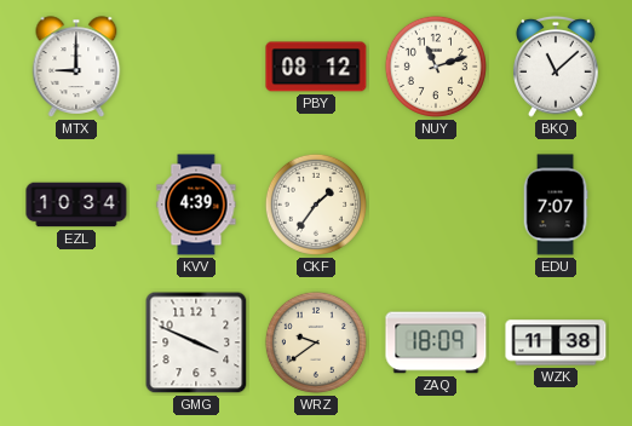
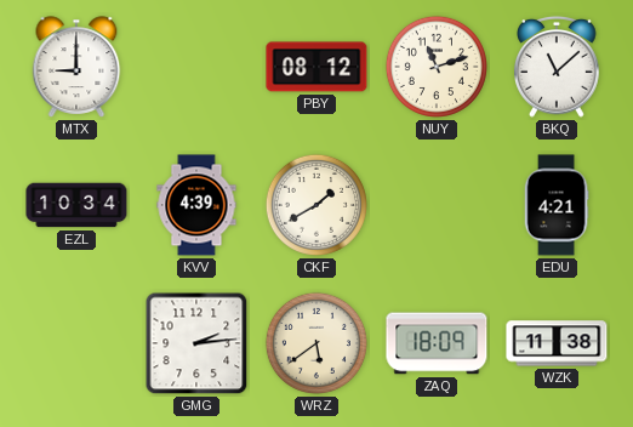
CKF: 1:36 -> 1:40 (316, 205)
EDU: 7:07 -> 4:21 (557, 205)
GMG: 3:49 -> 2:14 (196, 343)
WRZ: 9:39 -> 5:39 (316, 343)
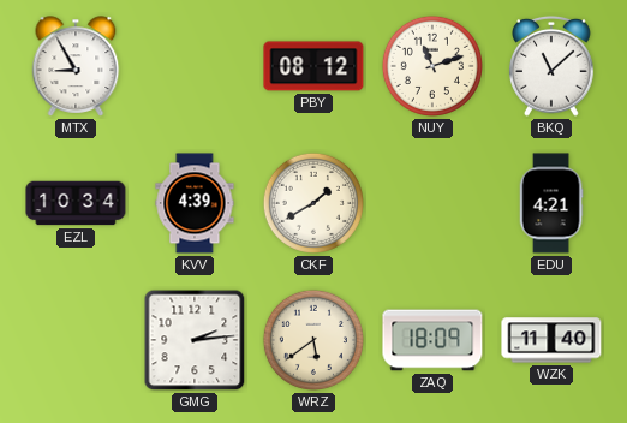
MTX: 9:00 -> 8:55 (76, 66)
WZK: 11:38 -> 11:40 (551, 340)
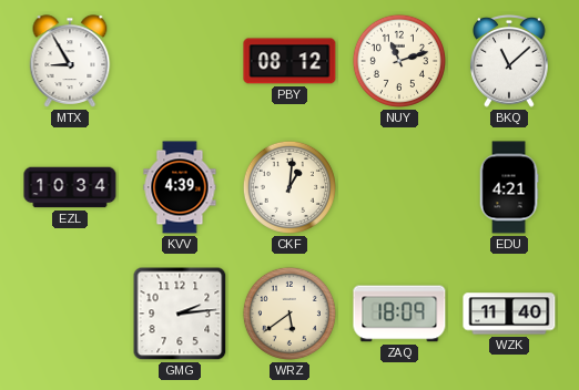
CKF: 1:40 -> 1:01 (289, 187)
